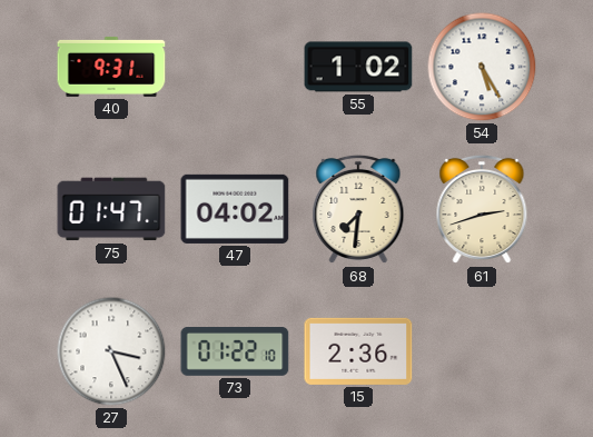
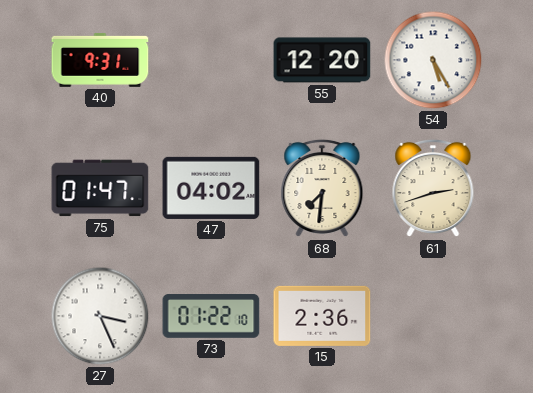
55: 1:02 -> 12:20 (322, 60)
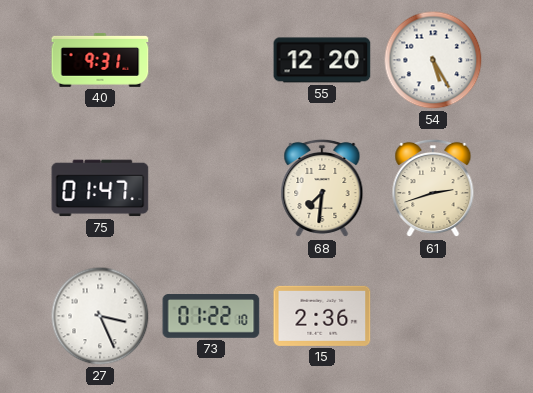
47: 04:02 -> none (211, 188)
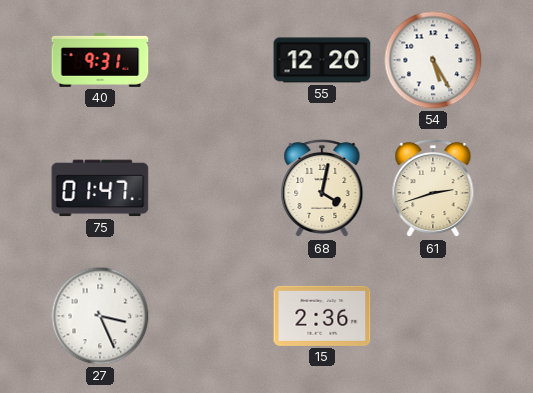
68: 7:31 -> 4:02 (322, 188)
73: 01:22 -> none (211, 317)
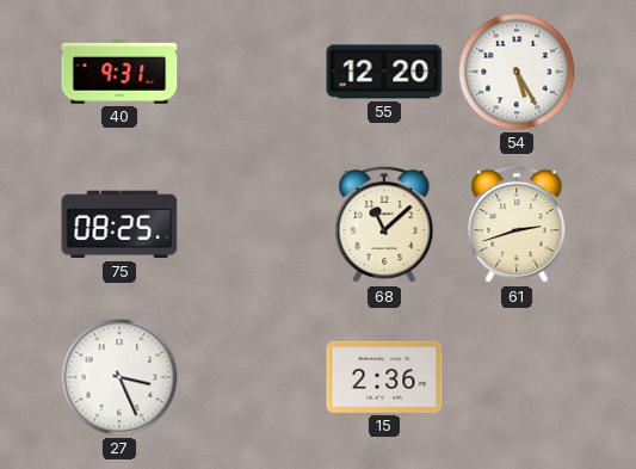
75: 01:47 -> 08:25 (119, 224)
68: 4:02 -> 11:08 (384, 224)
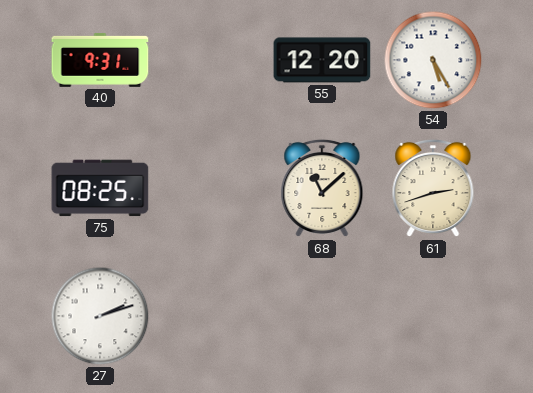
27: 3:26 -> 2:12 (100, 316)
15: 2:36 -> none (384, 377)
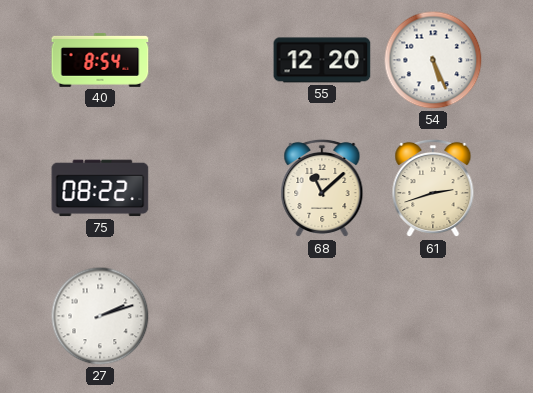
40: 9:31 -> 8:54 (100, 60)
54: 5:25 -> 5:26 (433, 60)
75: 08:25 -> 08:22 (100, 188)
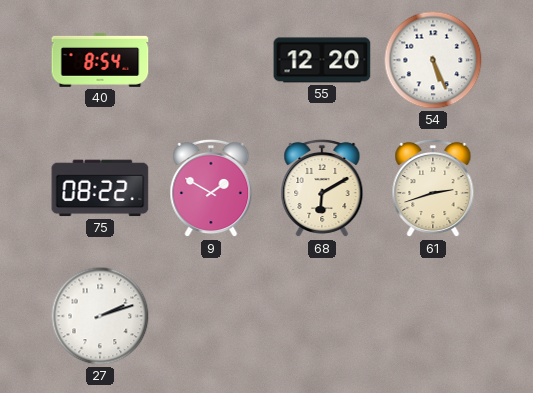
9: none -> 1:50 (211, 188)
68: 11:08 -> 6:10 (322, 188)
